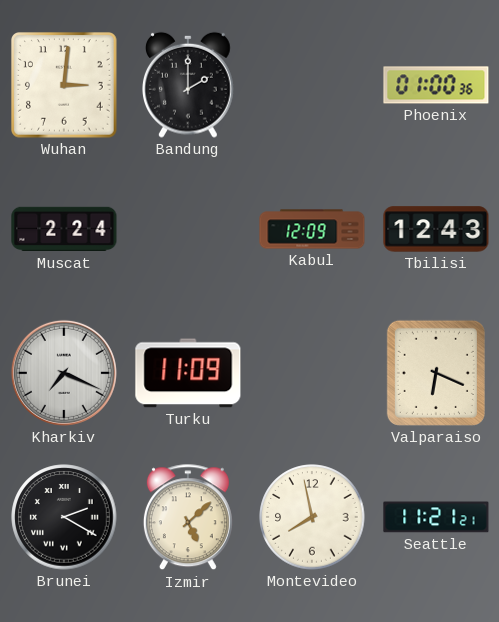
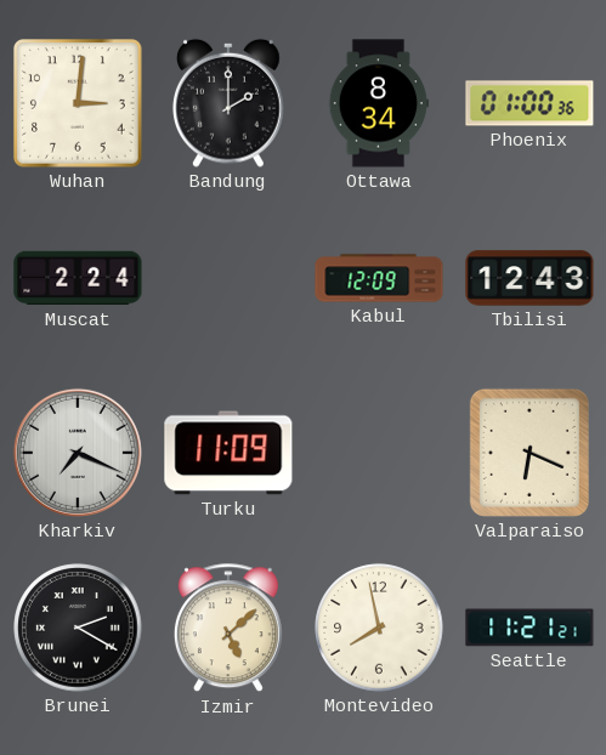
Ottawa: none -> 8:34 (379, 103)
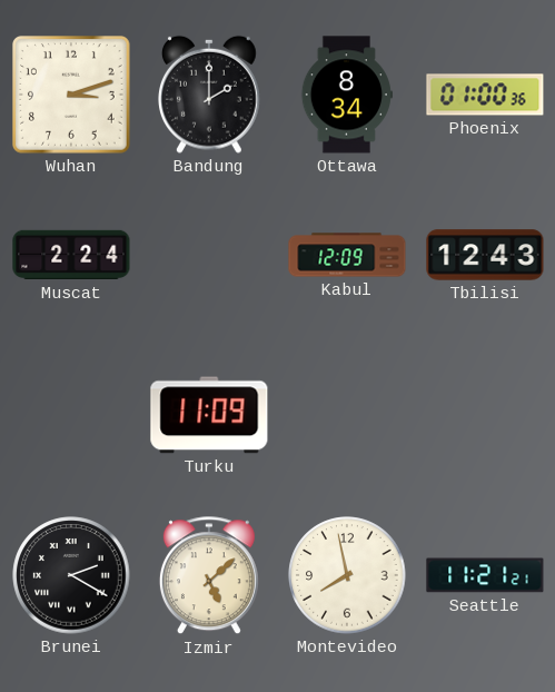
Wuhan: 3:01 -> 3:12 (72, 96)
Kharkiv: 7:19 -> none (78, 453)
Valparaiso: 6:19 -> none (529, 453)
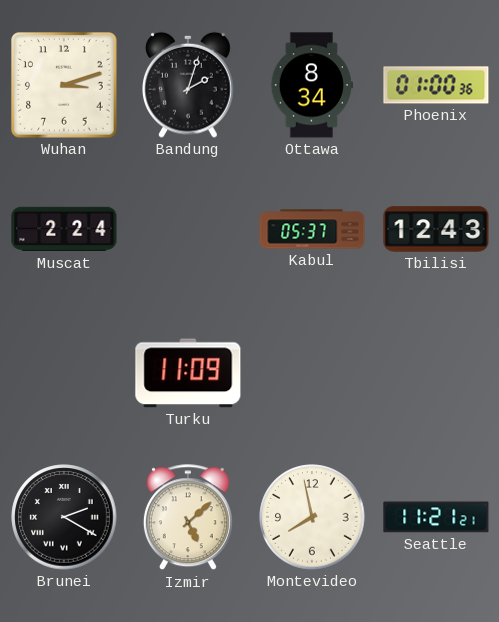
Bandung: 2:00 -> 2:03 (189, 85)
Kabul: 12:09 -> 05:37 (312, 229)
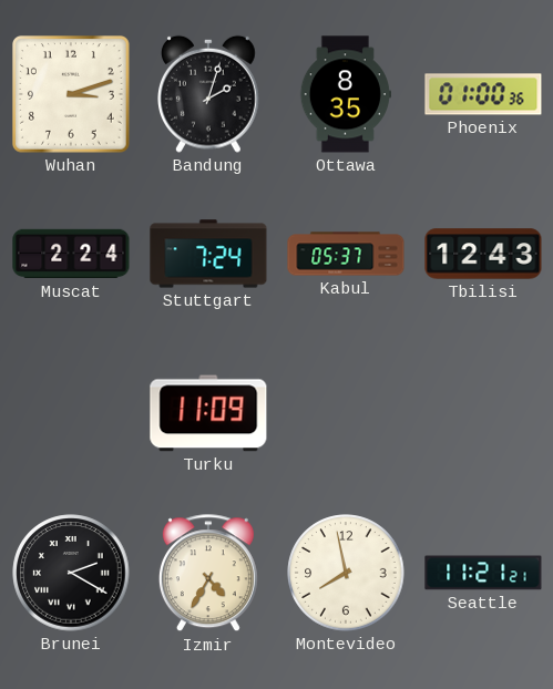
Ottawa: 8:34 -> 8:35 (346, 94)
Stuttgart: none -> 7:24 (208, 254)
Izmir: 5:08 -> 4:35 (208, 574)
